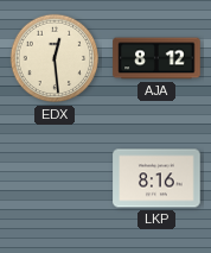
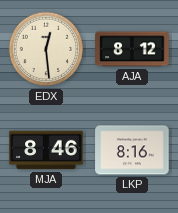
MJA: none -> 8:46 (46, 150)
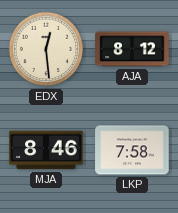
LKP: 8:16 -> 7:58 (132, 150)
